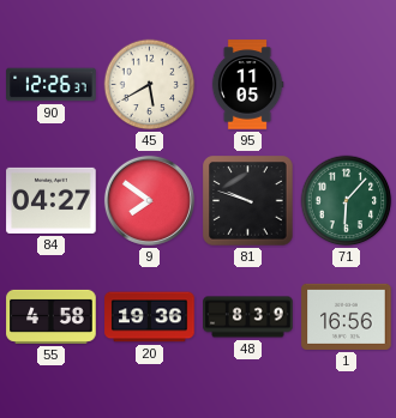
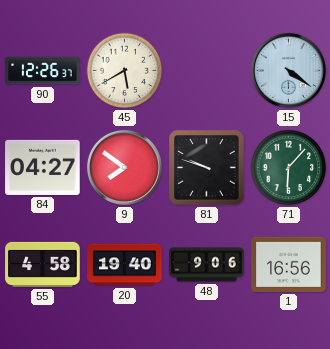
95: 11:05 -> none (247, 85)
15: none -> 4:21 (288, 70)
20: 19:36 -> 19:40 (125, 265)
48: 8:39 -> 9:06 (207, 265)
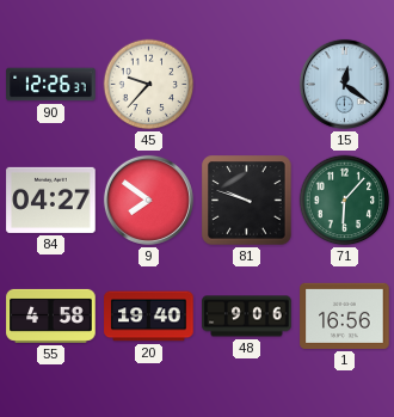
45: 5:40 -> 9:37 (149, 85)
15: 4:21 -> 12:21 (344, 84)
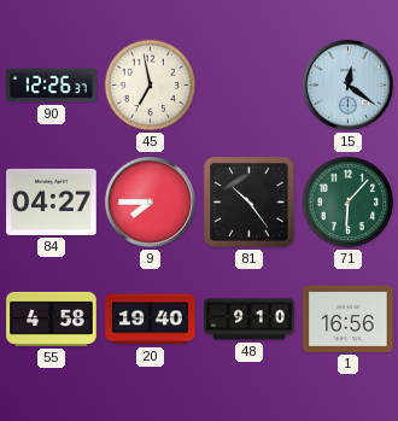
45: 9:37 -> 6:58 (151, 86)
9: 7:51 -> 7:45 (150, 201)
81: 9:48 -> 10:24 (250, 203)
48: 9:06 -> 9:10 (250, 320)
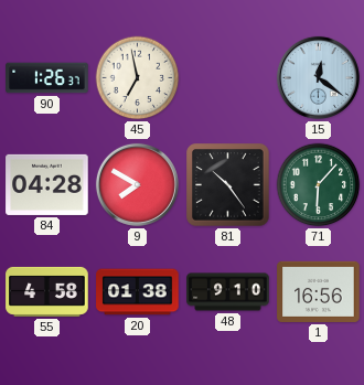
90: 12:26 -> 1:26 (47, 78)
84: 04:27 -> 04:28 (47, 184)
9: 7:45 -> 7:50 (137, 184)
20: 19:40 -> 01:38 (138, 292)
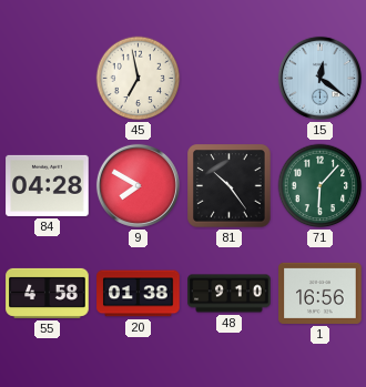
90: 1:26 -> none (47, 78)
